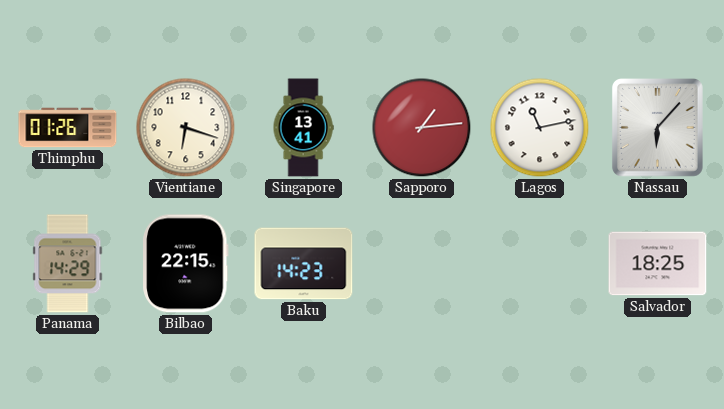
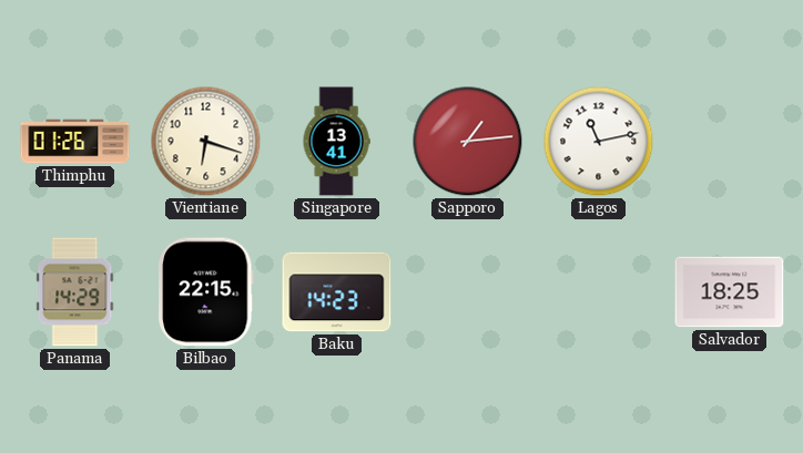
Nassau: 6:07 -> none (658, 128)
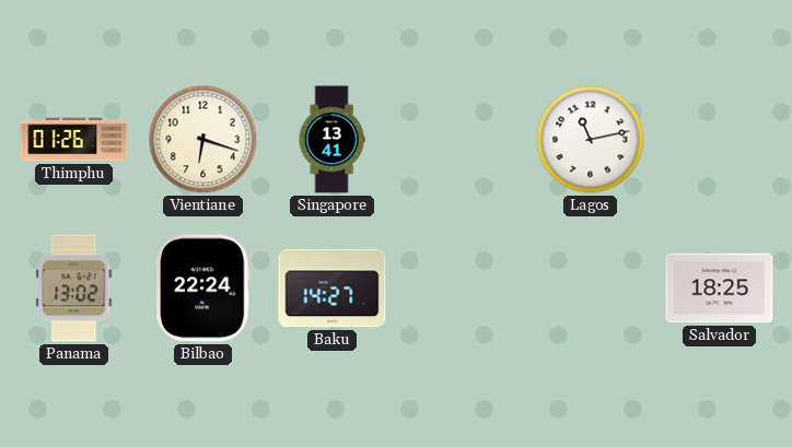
Sapporo: 1:14 -> none (468, 142)
Panama: 14:29 -> 13:02 (74, 289)
Bilbao: 22:15 -> 22:24 (203, 289)
Baku: 14:23 -> 14:27 (333, 289)
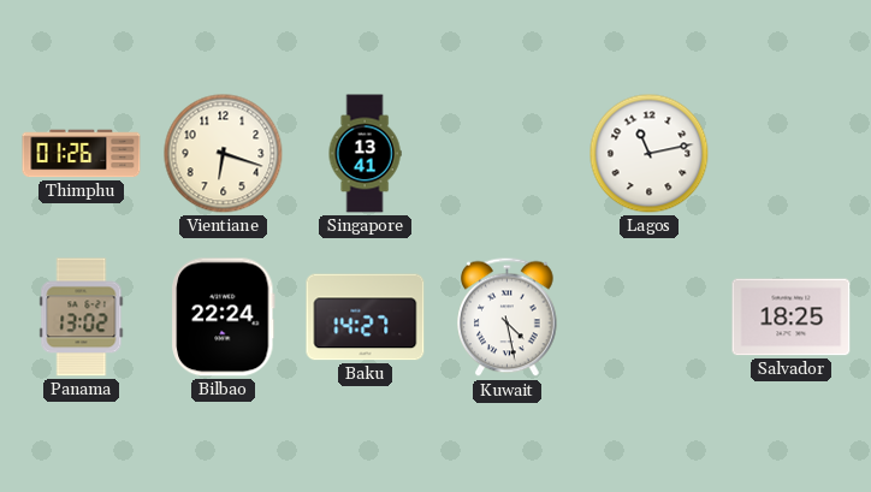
Kuwait: none -> 4:28 (508, 318)
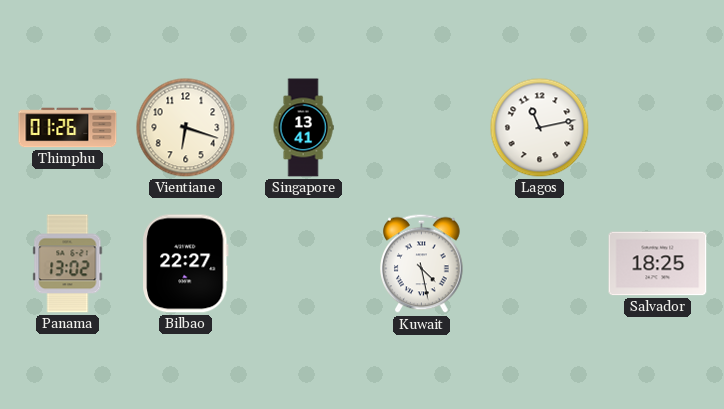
Bilbao: 22:24 -> 22:27 (186, 264)
Baku: 14:27 -> none (366, 318)
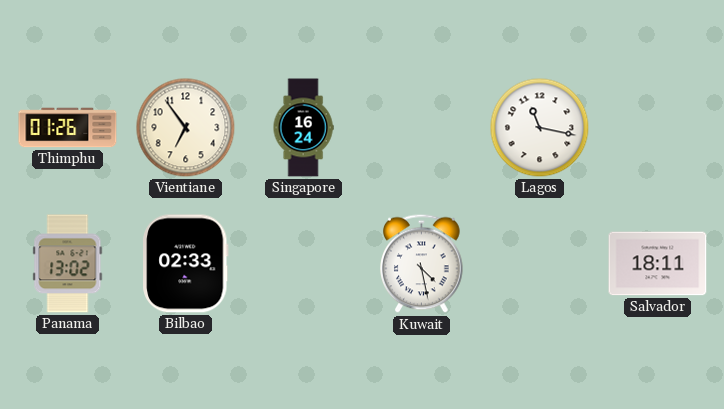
Vientiane: 6:18 -> 6:54 (186, 128)
Singapore: 13:41 -> 16:24 (303, 128)
Lagos: 11:13 -> 11:17 (540, 128)
Bilbao: 22:27 -> 02:33 (186, 264)
Salvador: 18:25 -> 18:11 (658, 264)
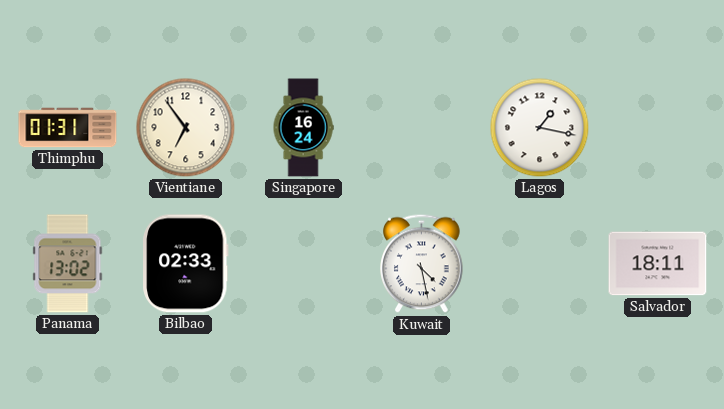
Thimphu: 01:26 -> 01:31 (68, 128)
Lagos: 11:17 -> 1:17 (540, 128)
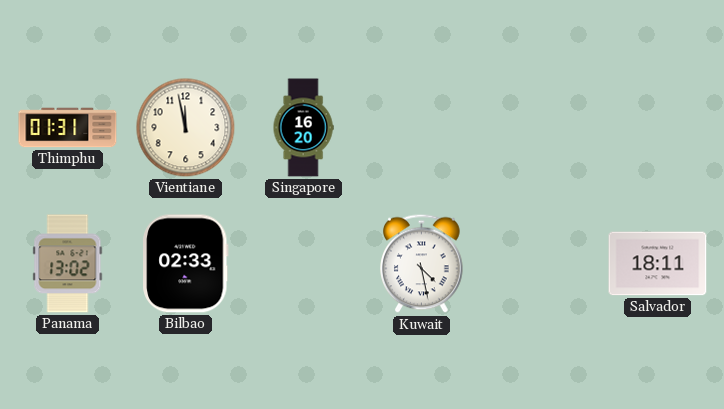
Vientiane: 6:54 -> 11:58 (186, 128)
Singapore: 16:24 -> 16:20 (303, 128)
Lagos: 1:17 -> none (540, 128)
